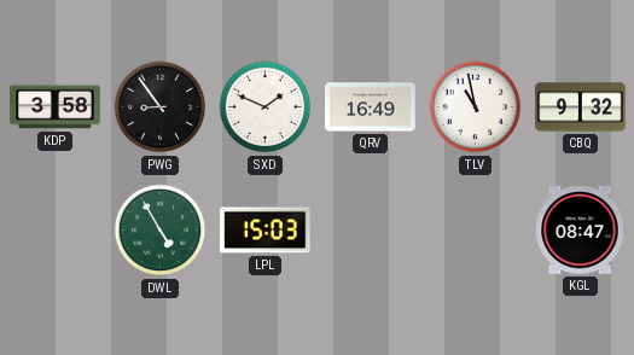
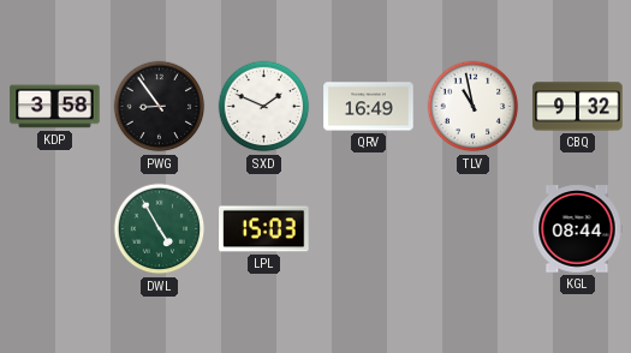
KGL: 08:47 -> 08:44 (577, 229)
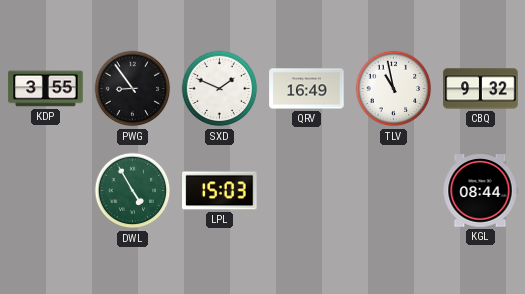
KDP: 3:58 -> 3:55 (46, 89)
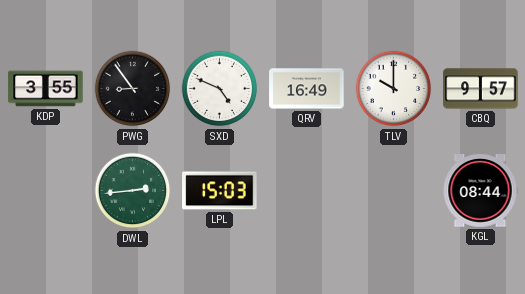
SXD: 1:49 -> 4:49 (220, 89)
TLV: 10:58 -> 10:00 (394, 89)
CBQ: 9:32 -> 9:57 (481, 89)
DWL: 4:55 -> 2:44 (133, 191)
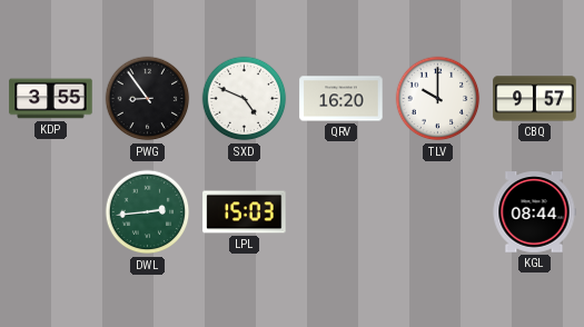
QRV: 16:49 -> 16:20 (342, 99)
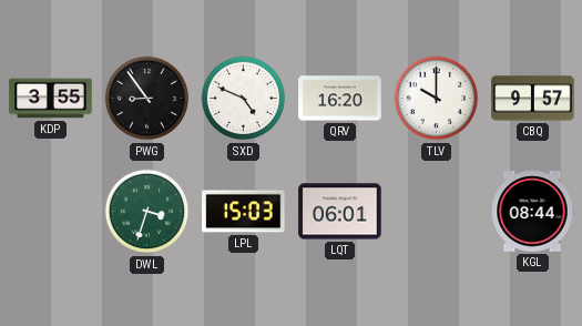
DWL: 2:44 -> 3:33 (147, 212)
LQT: none -> 06:01 (340, 212)
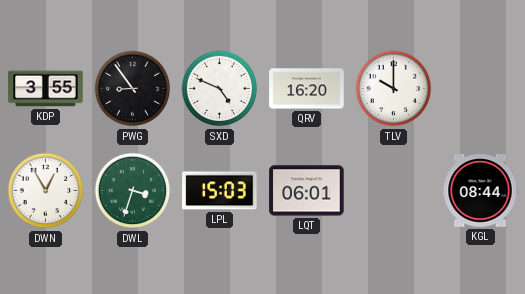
CBQ: 9:57 -> none (533, 99)
DWN: none -> 12:55 (46, 191)
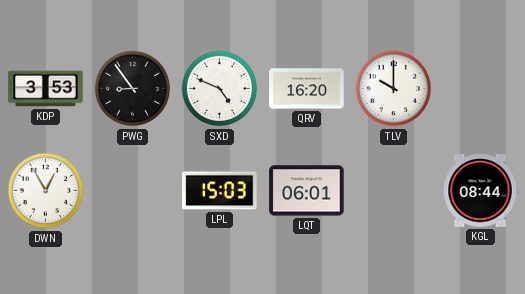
KDP: 3:55 -> 3:53 (46, 89)
DWL: 3:33 -> none (133, 191)
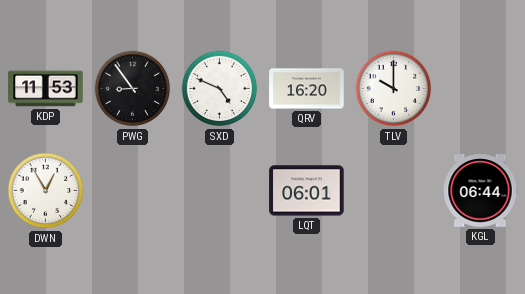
KDP: 3:53 -> 11:53 (46, 89)
LPL: 15:03 -> none (220, 191)
KGL: 08:44 -> 06:44 (480, 191)
